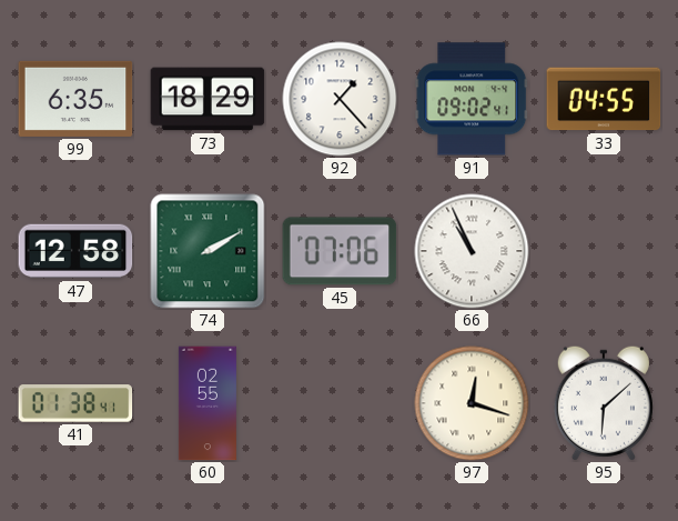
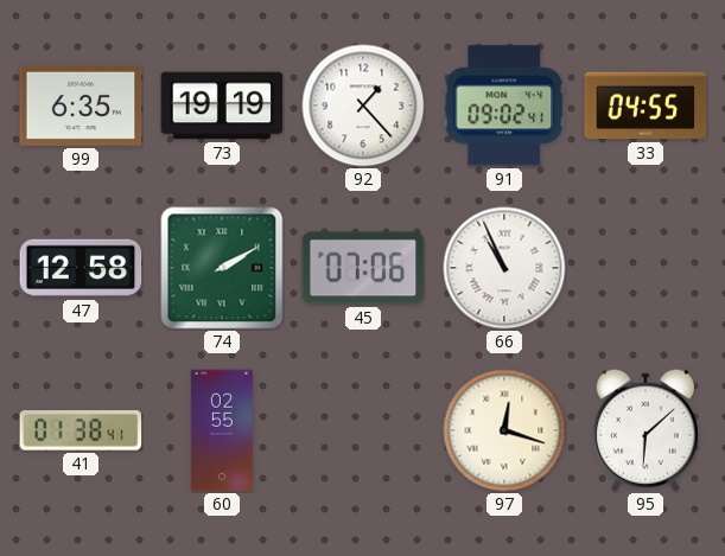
73: 18:29 -> 19:19 (222, 106)
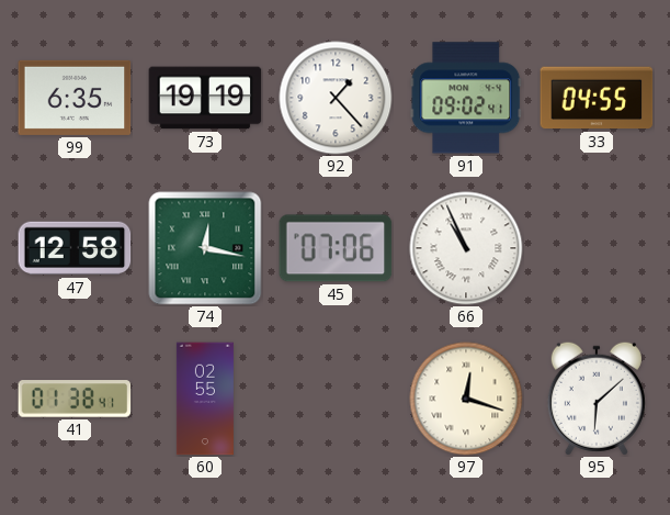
74: 2:10 -> 12:17 (205, 248)
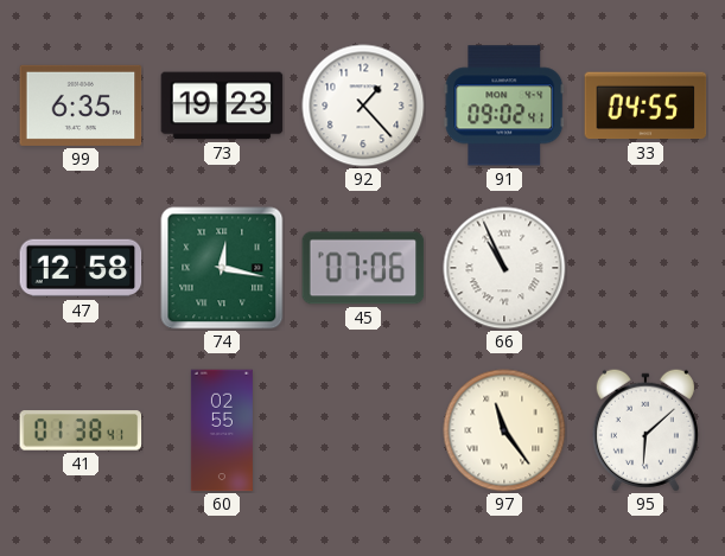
73: 19:19 -> 19:23 (222, 106)
97: 12:18 -> 11:24 (504, 430)
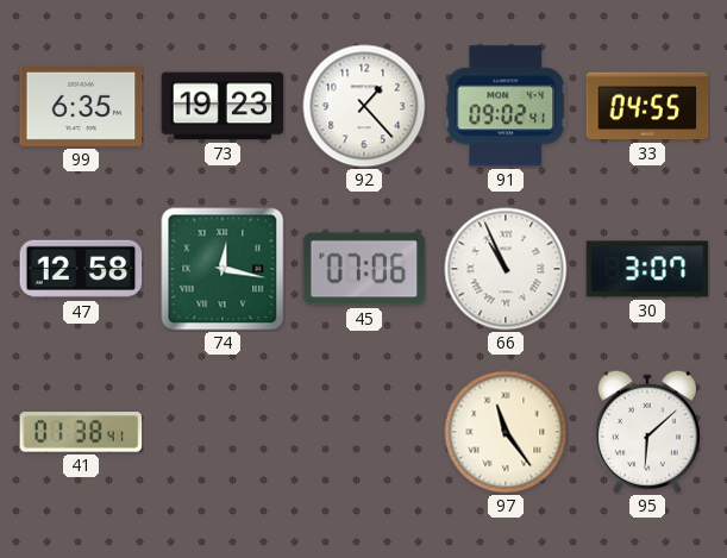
30: none -> 3:07 (647, 269)
60: 02:55 -> none (222, 430)
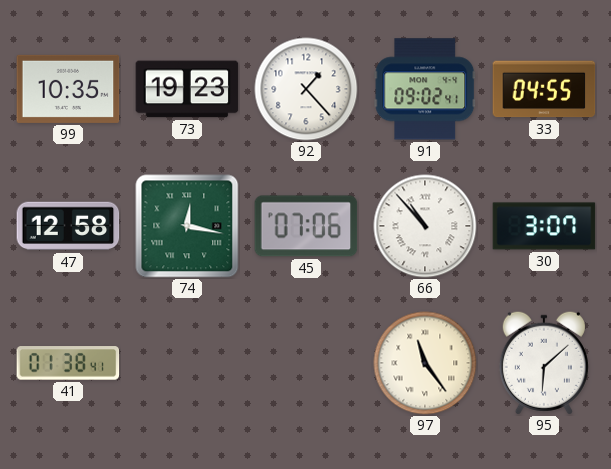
99: 6:35 -> 10:35 (68, 89)
66: 10:56 -> 10:53 (425, 226)
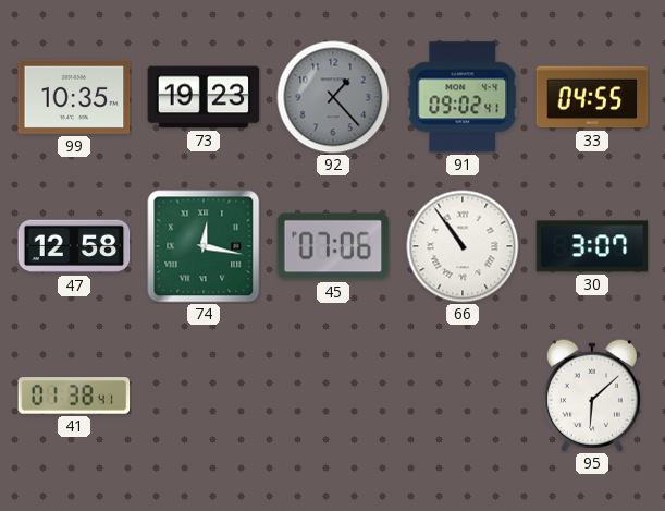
92 dial: white -> grey (333, 97)
66: 10:53 -> 10:54 (463, 246)
97: 11:24 -> none (425, 363)
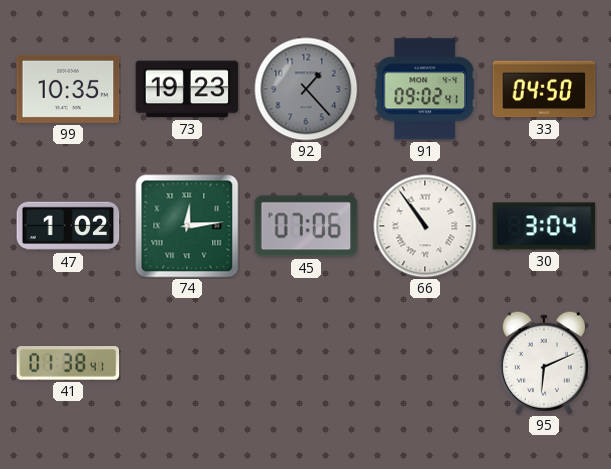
33: 04:55 -> 04:50 (544, 89)
47: 12:58 -> 1:02 (68, 226)
74: 12:17 -> 12:14 (187, 226)
30: 3:07 -> 3:04 (544, 226)
95: 6:08 -> 6:11 (544, 363)
